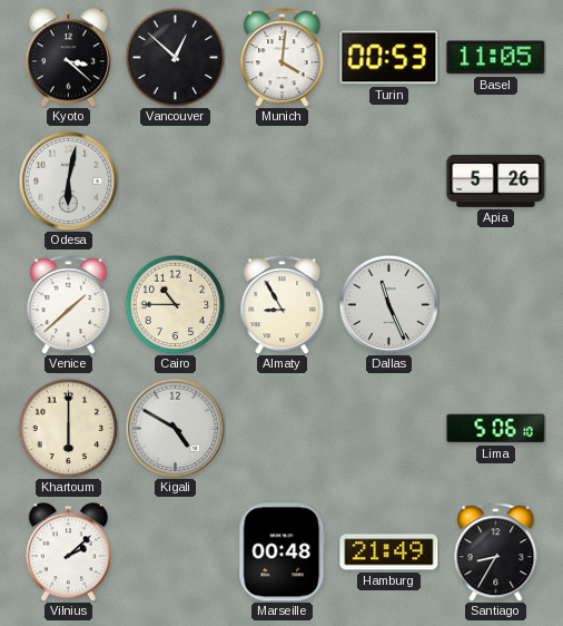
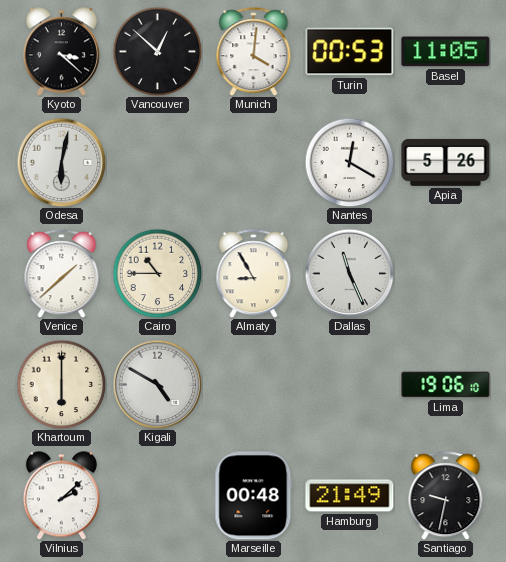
Nantes: none -> 12:20 (349, 162)
Lima: 5:06 -> 19:06 (446, 385)
Santiago: 8:35 -> 9:32 (446, 496)
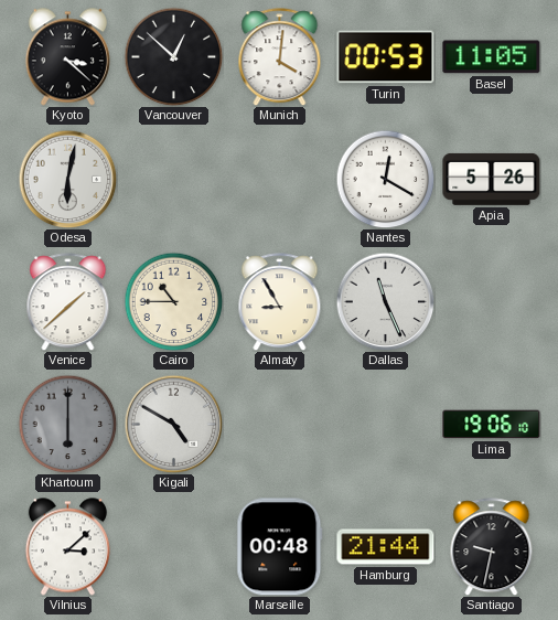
Khartoum dial: cream -> grey (67, 424)
Vilnius: 2:08 -> 3:08 (67, 547)
Hamburg: 21:49 -> 21:44 (386, 547)
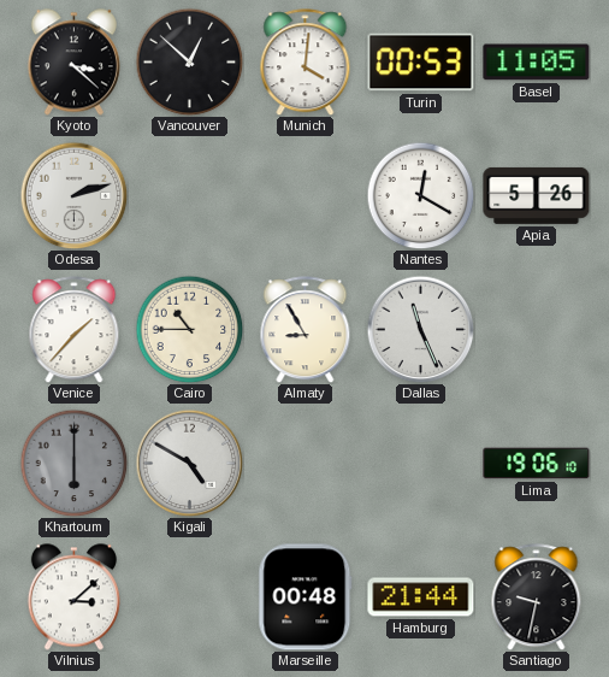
Odesa: 6:02 -> 2:12 (73, 195)
Venice: 1:38 -> 1:37 (75, 330)
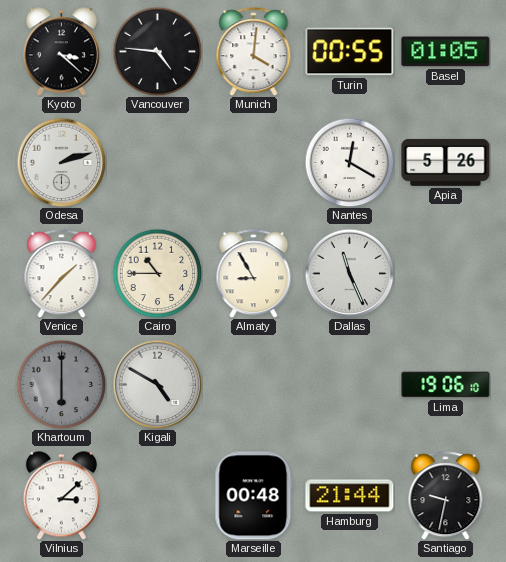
Vancouver: 12:52 -> 4:46 (157, 51)
Turin: 00:53 -> 00:55 (350, 52)
Basel: 11:05 -> 01:05 (446, 52)
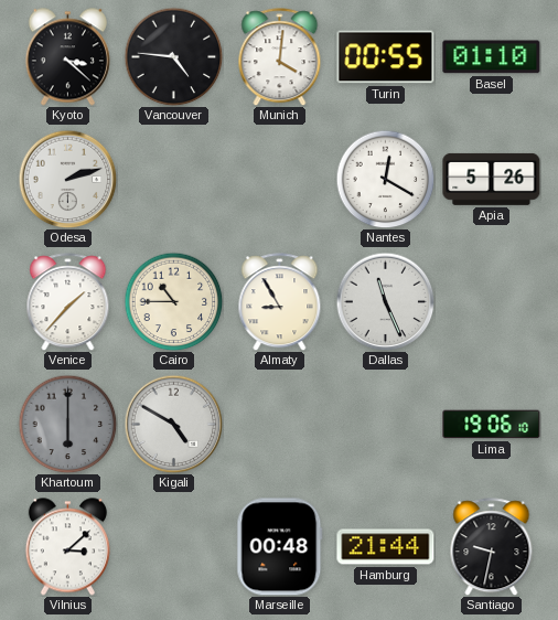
Basel: 01:05 -> 01:10 (492, 57)
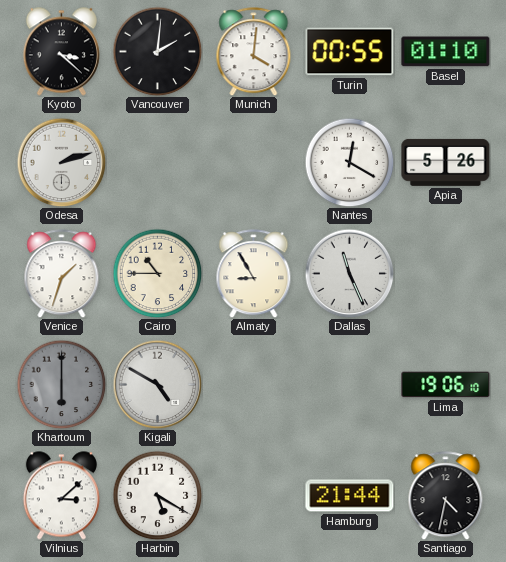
Vancouver: 4:46 -> 2:01 (157, 51)
Venice: 1:37 -> 1:33 (62, 274)
Harbin: none -> 5:20 (157, 495)
Marseille: 00:48 -> none (280, 547)
Santiago: 9:32 -> 4:32 (446, 496)
